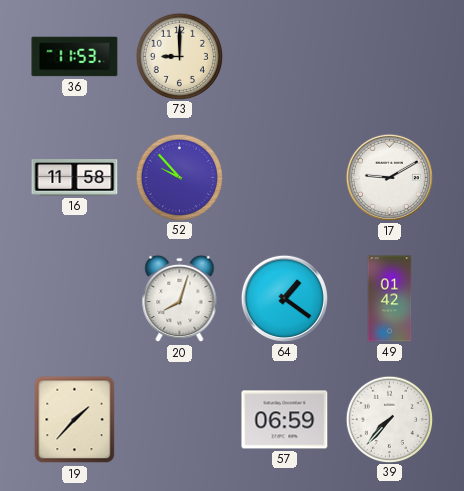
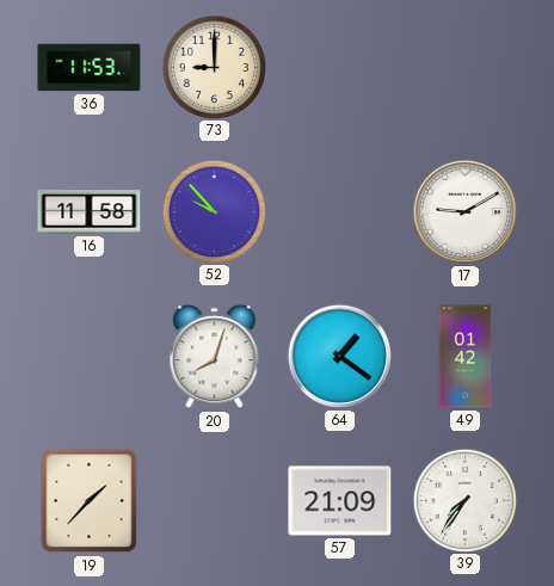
57: 06:59 -> 21:09 (340, 501)
39: 7:37 -> 7:36 (464, 500)
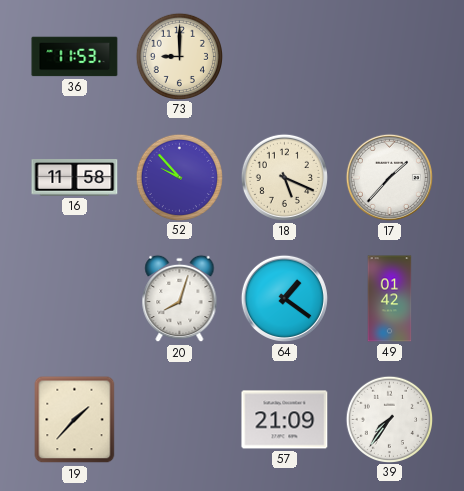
18: none -> 5:19 (284, 177)
17: 9:10 -> 1:37 (389, 177)
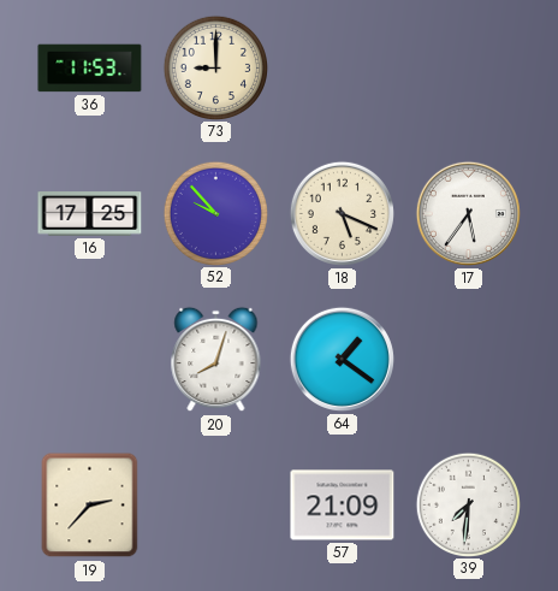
16: 11:58 -> 17:25 (90, 214)
17: 1:37 -> 5:36 (468, 213)
49: 01:42 -> none (390, 299)
19: 1:37 -> 2:37 (90, 506)
39: 7:36 -> 7:31 (468, 504)
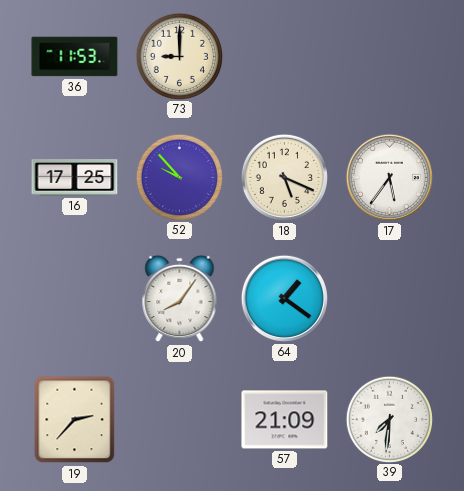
20: 8:03 -> 8:06 (180, 299)
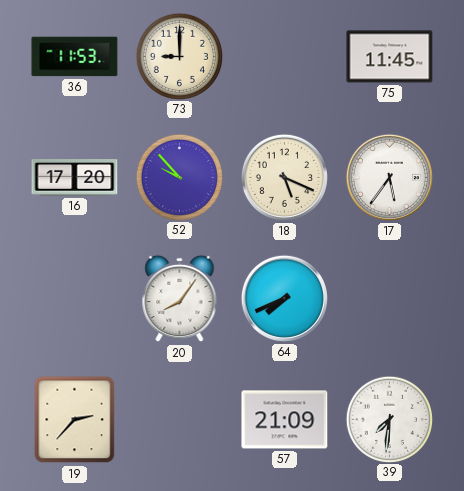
75: none -> 11:45 (390, 57)
16: 17:25 -> 17:20 (75, 178)
64: 1:21 -> 7:41 (284, 298)
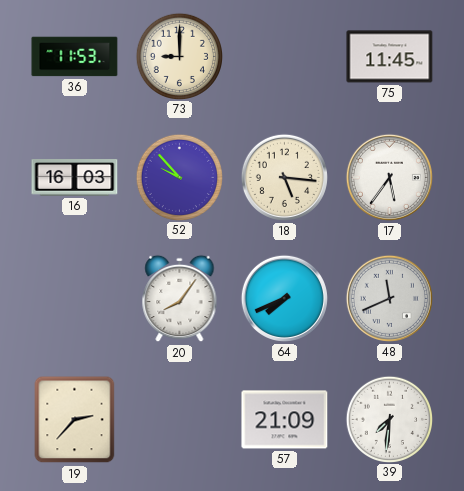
16: 17:20 -> 16:03 (75, 178)
18: 5:19 -> 5:16 (284, 177)
48: none -> 11:41 (389, 298)
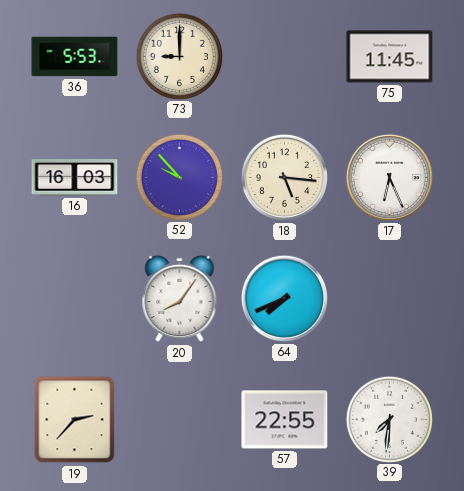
36: 11:53 -> 5:53 (75, 57)
17: 5:36 -> 6:26 (389, 177)
48: 11:41 -> none (389, 298)
57: 21:09 -> 22:55 (285, 420)
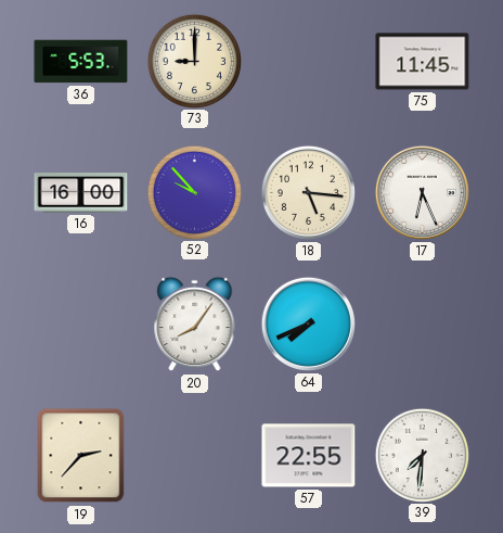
16: 16:03 -> 16:00 (81, 193)
